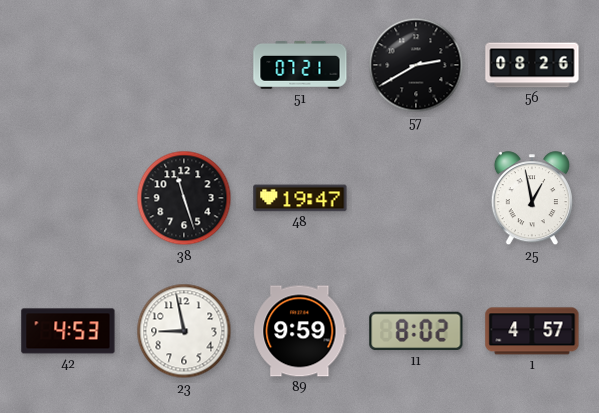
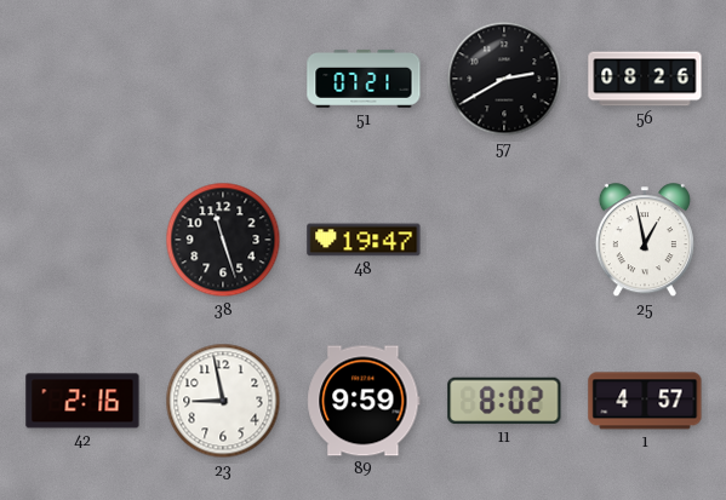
42: 4:53 -> 2:16 (82, 401)
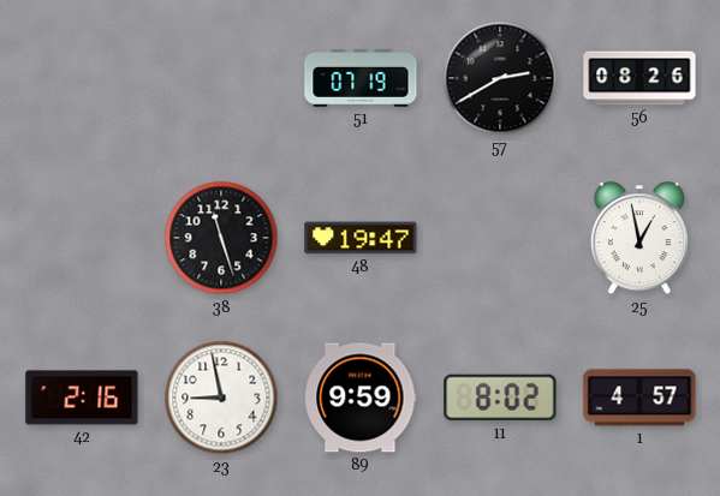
51: 07:21 -> 07:19 (361, 78)
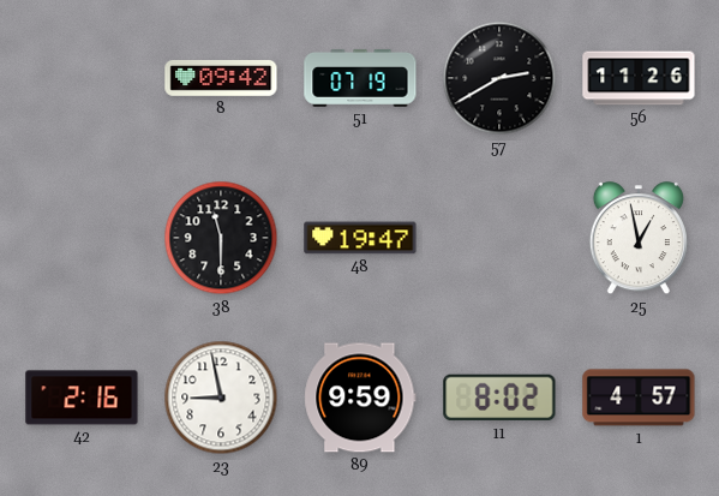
8: none -> 09:42 (221, 78)
56: 08:26 -> 11:26 (639, 78)
38: 11:27 -> 11:30 (221, 238)
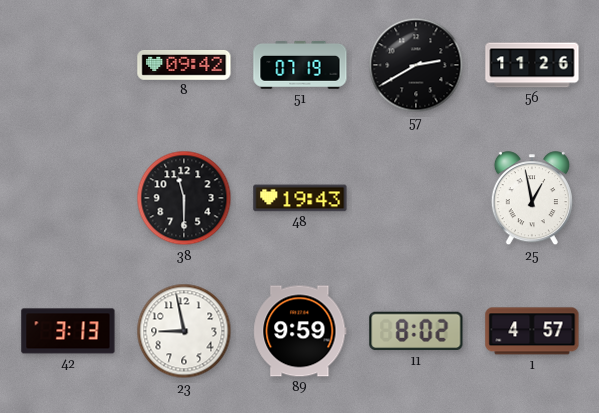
48: 19:47 -> 19:43 (300, 198)
42: 2:16 -> 3:13 (68, 331)
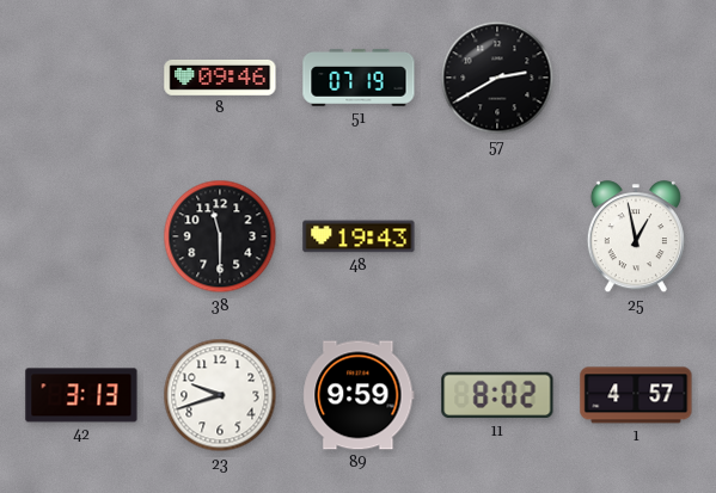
8: 09:42 -> 09:46 (220, 78)
56: 11:26 -> none (532, 65)
23: 8:58 -> 9:42 (220, 395)
